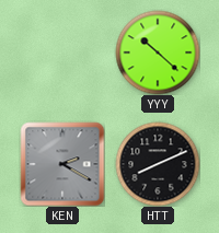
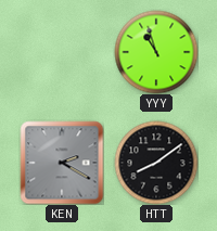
YYY: 10:22 -> 10:57 (156, 52)
HTT: 8:11 -> 8:09 (156, 163)
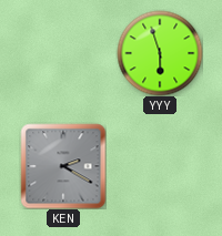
YYY: 10:57 -> 5:57 (160, 53)
HTT: 8:09 -> none (156, 163)
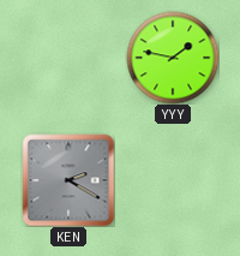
YYY: 5:57 -> 1:47 (173, 58)
